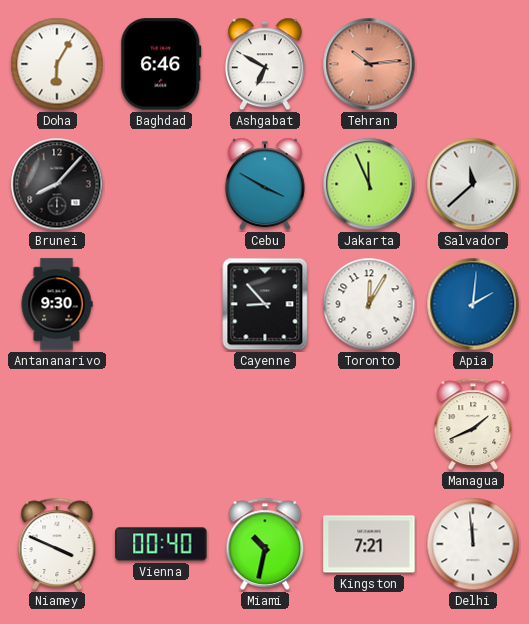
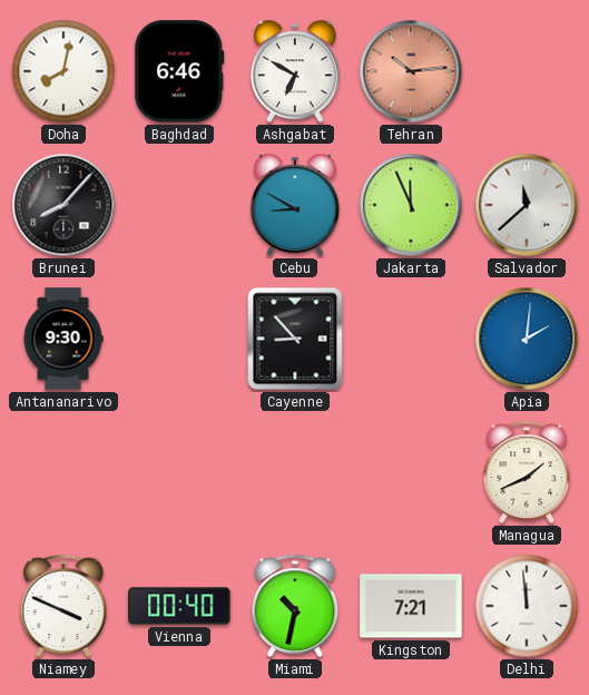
Doha: 6:05 -> 8:02 (63, 71)
Cebu: 3:50 -> 8:50 (295, 205)
Toronto: 12:05 -> none (369, 304)
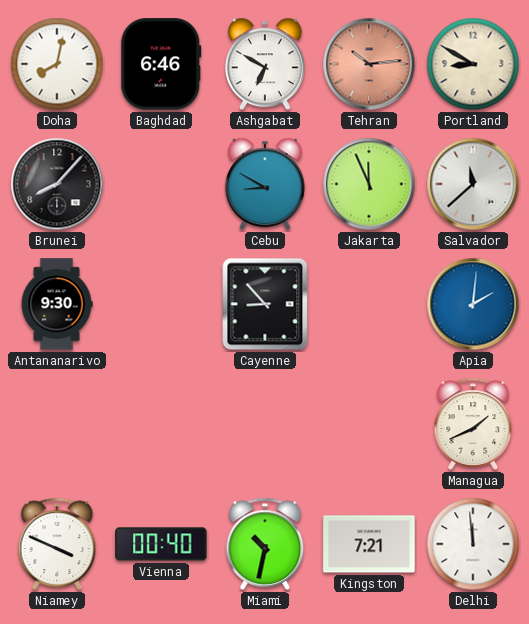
Portland: none -> 8:50 (473, 64)
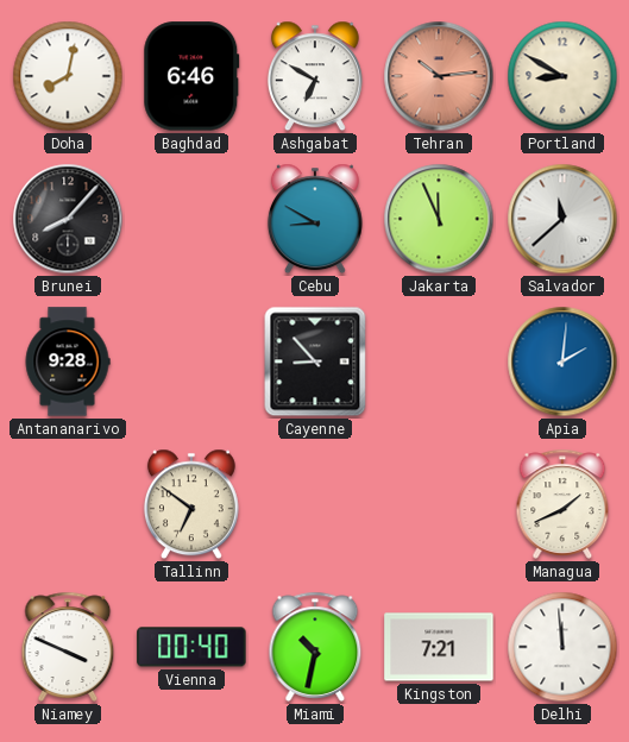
Antananarivo: 9:30 -> 9:28 (68, 361)
Tallinn: none -> 6:51 (191, 504)
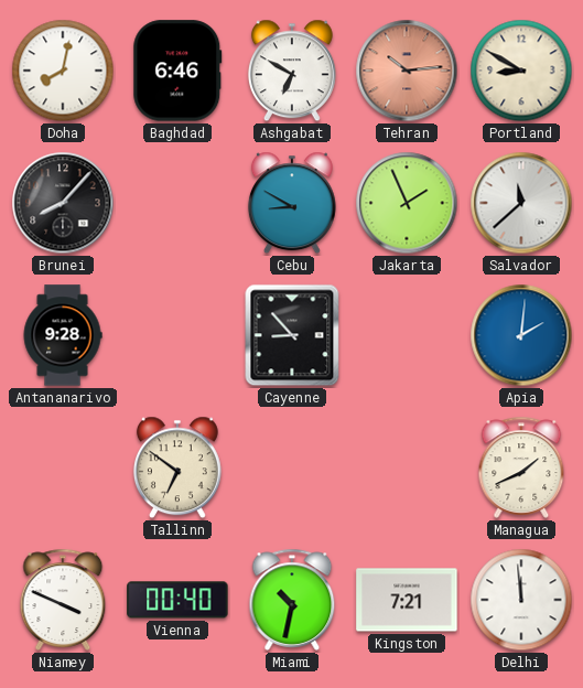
Jakarta: 11:56 -> 1:56 (407, 203)
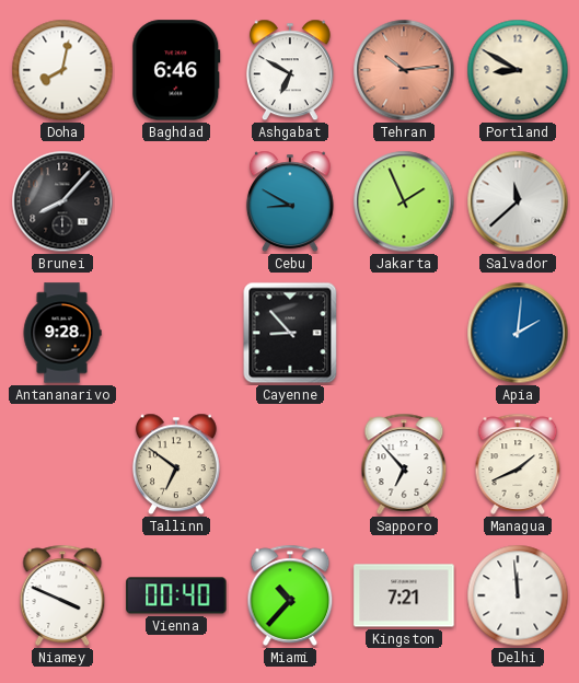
Sapporo: none -> 6:53 (404, 464)
Miami: 10:32 -> 10:37 (290, 595)
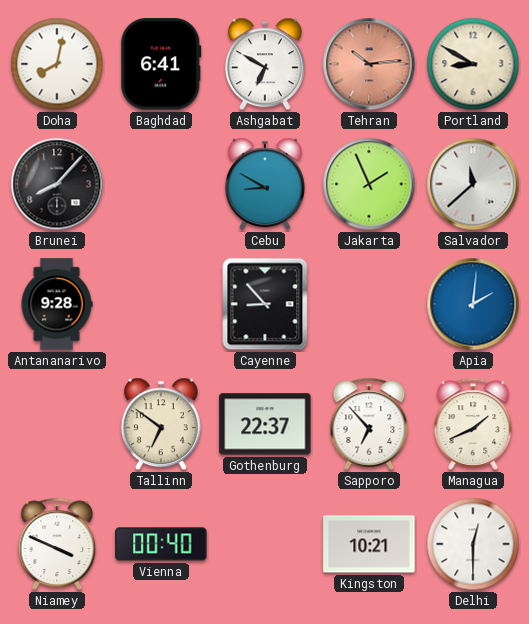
Baghdad: 6:46 -> 6:41 (161, 64)
Gothenburg: none -> 22:37 (265, 424)
Miami: 10:37 -> none (290, 595)
Kingston: 7:21 -> 10:21 (369, 544)
Delhi: 11:59 -> 12:30 (473, 544)
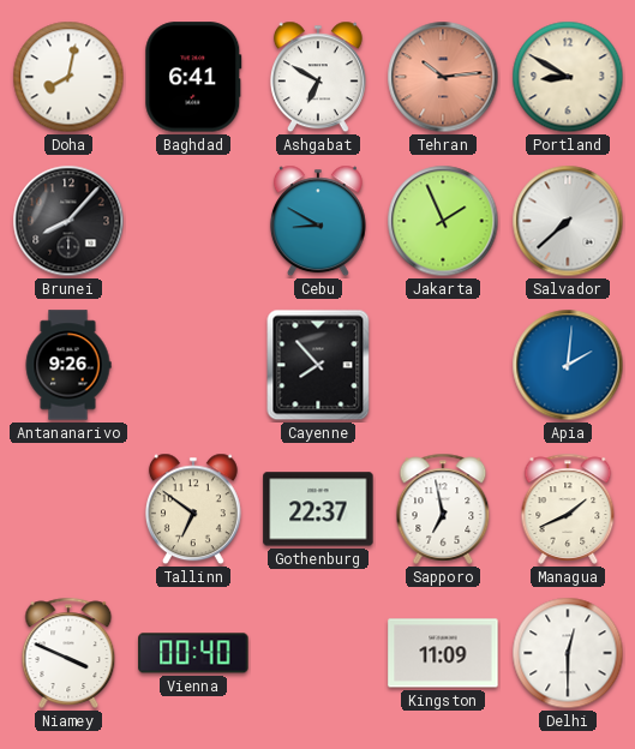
Salvador: 11:38 -> 7:38 (568, 221)
Antananarivo: 9:28 -> 9:26 (68, 365)
Cayenne: 8:53 -> 7:53 (318, 365)
Sapporo: 6:53 -> 6:58 (443, 509)
Kingston: 10:21 -> 11:09 (443, 653)
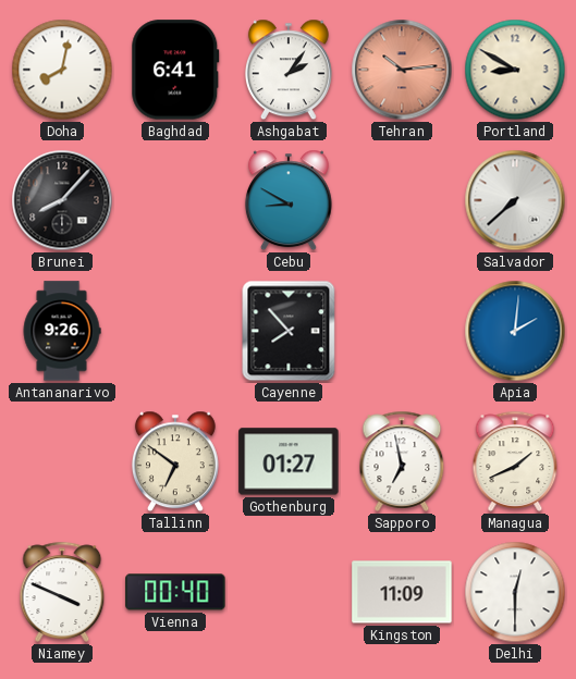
Ashgabat: 6:50 -> 2:06 (289, 70)
Jakarta: 1:56 -> none (443, 221)
Gothenburg: 22:37 -> 01:27 (289, 461)
